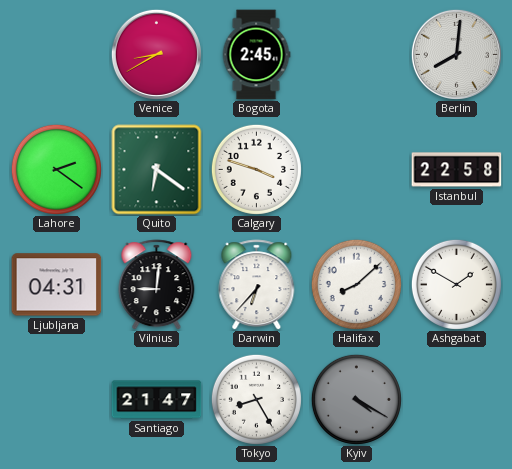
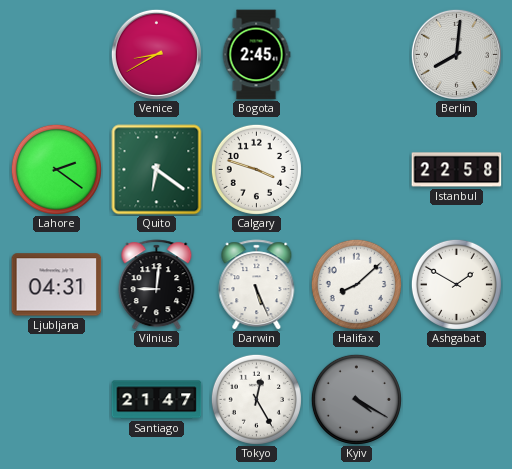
Darwin: 6:37 -> 5:26 (257, 285)
Tokyo: 8:25 -> 12:25 (256, 399)
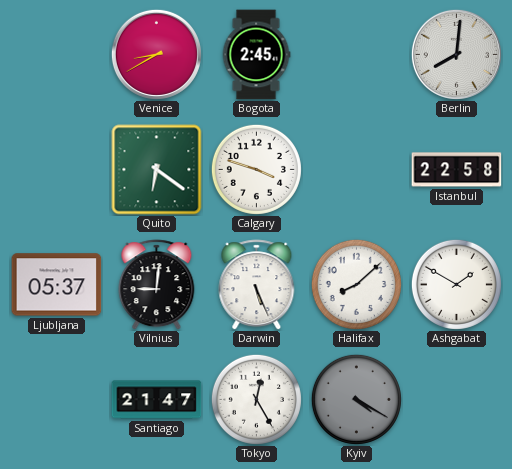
Lahore: 2:21 -> none (56, 169)
Ljubljana: 04:31 -> 05:37 (57, 285)
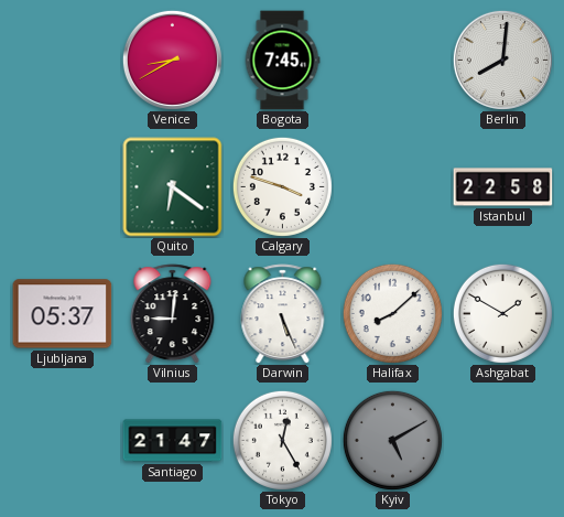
Bogota: 2:45 -> 7:45 (282, 61)
Kyiv: 4:20 -> 5:10 (392, 440)
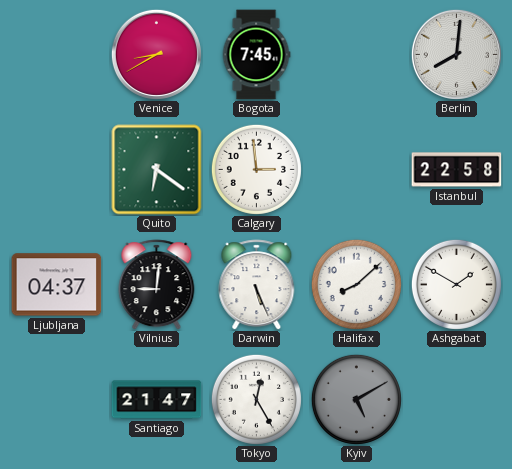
Calgary: 3:48 -> 2:59 (256, 169)
Ljubljana: 05:37 -> 04:37 (57, 285)
